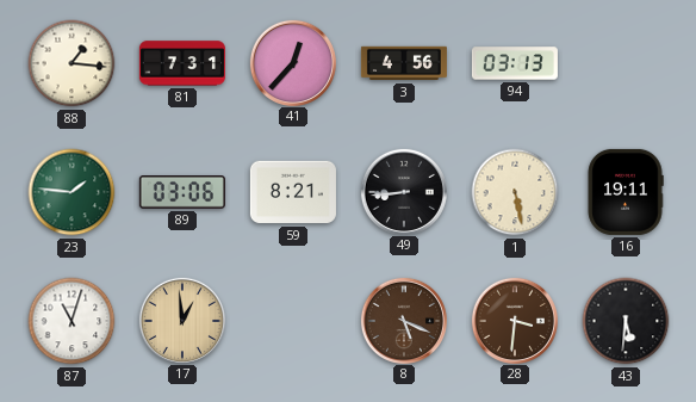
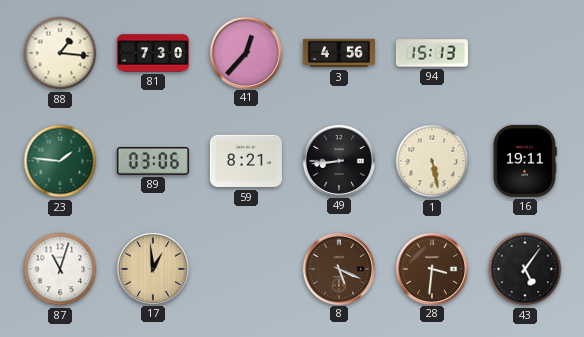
81: 7:31 -> 7:30 (153, 53)
94: 03:13 -> 15:13 (432, 53)
43: 5:31 -> 5:06 (525, 269)
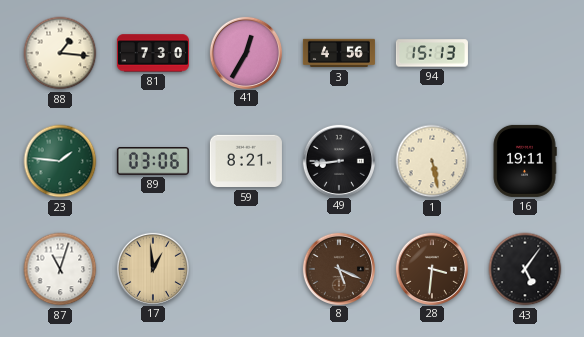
41: 12:37 -> 12:35 (245, 52)
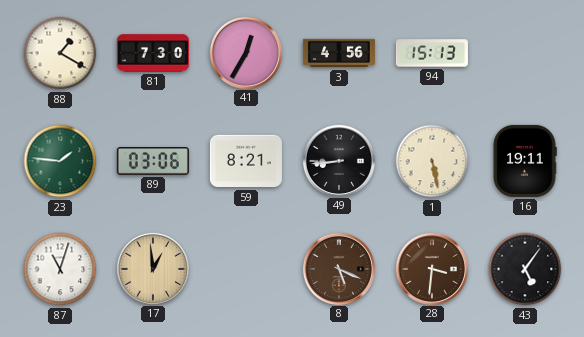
88: 1:16 -> 1:20 (60, 53)
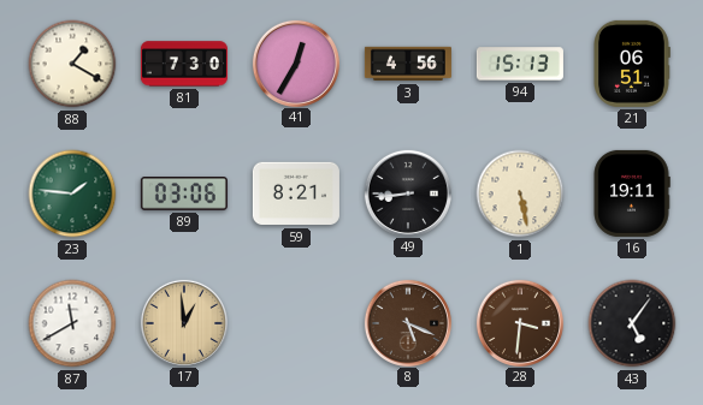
21: none -> 06:51 (632, 64)
87: 11:03 -> 11:40 (72, 323)
